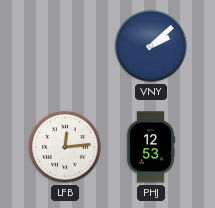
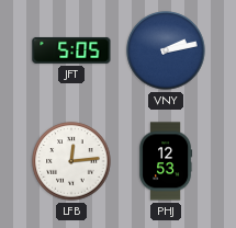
JFT: none -> 5:05 (71, 50)
VNY: 2:08 -> 2:13 (166, 50)
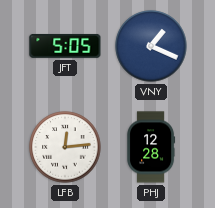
VNY: 2:13 -> 1:19 (151, 46)
PHJ: 12:53 -> 12:28 (152, 147)
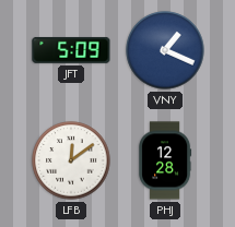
JFT: 5:05 -> 5:09 (71, 50)
LFB: 12:14 -> 12:09 (71, 160)
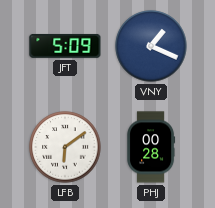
LFB: 12:09 -> 6:09 (65, 147)
PHJ: 12:28 -> 00:28 (152, 147)
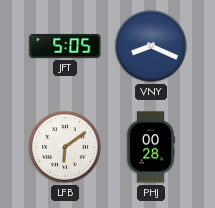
JFT: 5:09 -> 5:05 (65, 46)
VNY: 1:19 -> 8:19 (151, 46)
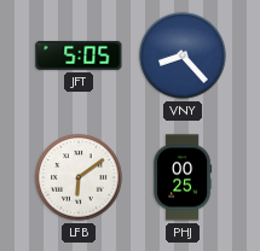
VNY: 8:19 -> 8:23 (183, 56)
PHJ: 00:28 -> 00:25 (184, 177)
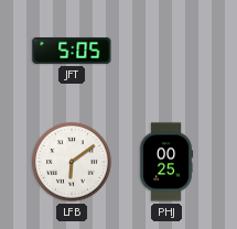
VNY: 8:23 -> none (183, 56)
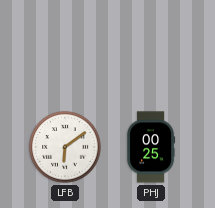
JFT: 5:05 -> none (72, 51)
